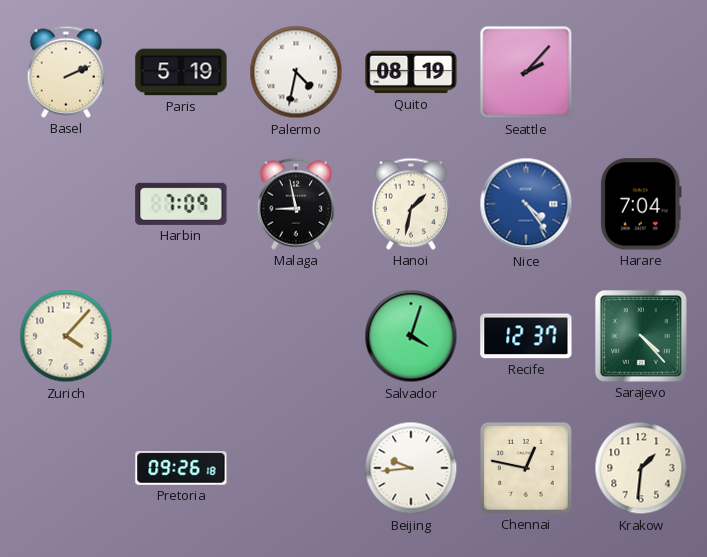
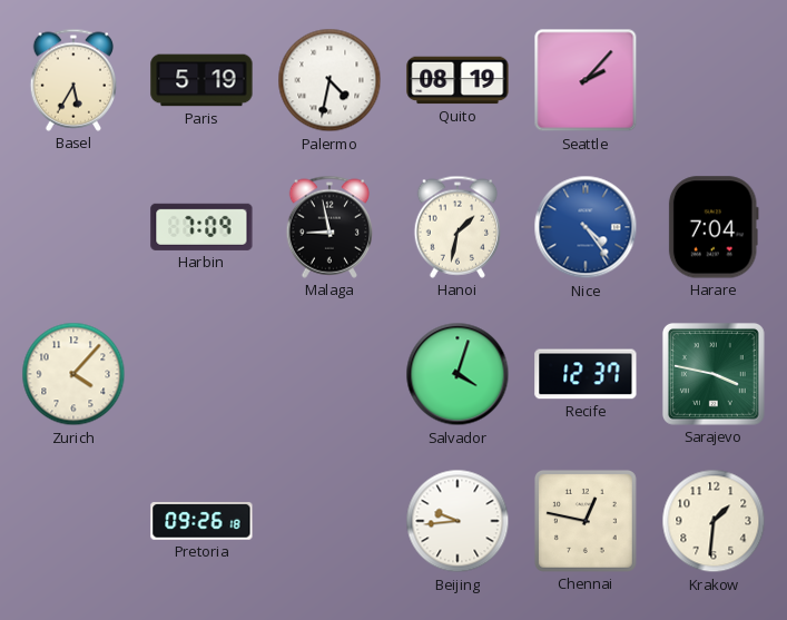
Basel: 2:11 -> 5:35 (72, 80)
Sarajevo: 4:23 -> 3:47 (714, 374)
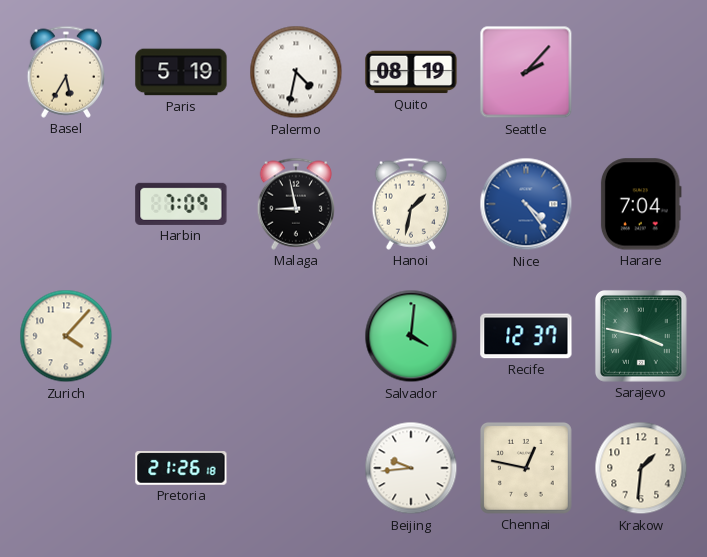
Salvador: 4:03 -> 4:01 (411, 336)
Pretoria: 09:26 -> 21:26 (181, 469)
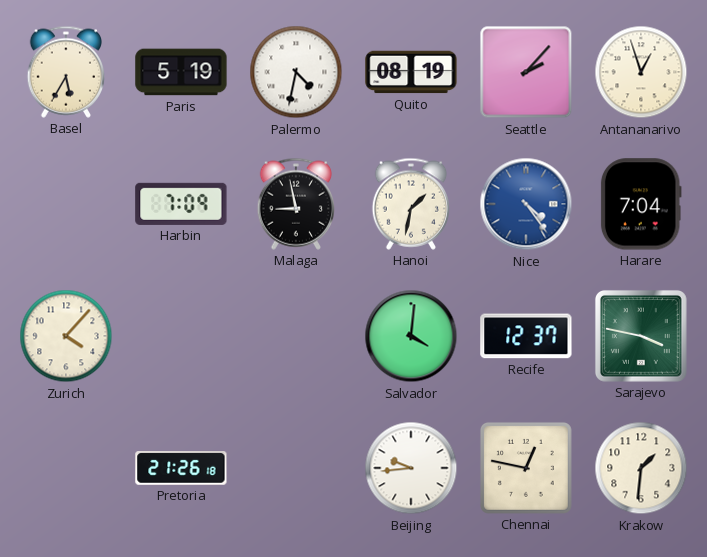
Antananarivo: none -> 12:57 (641, 72)
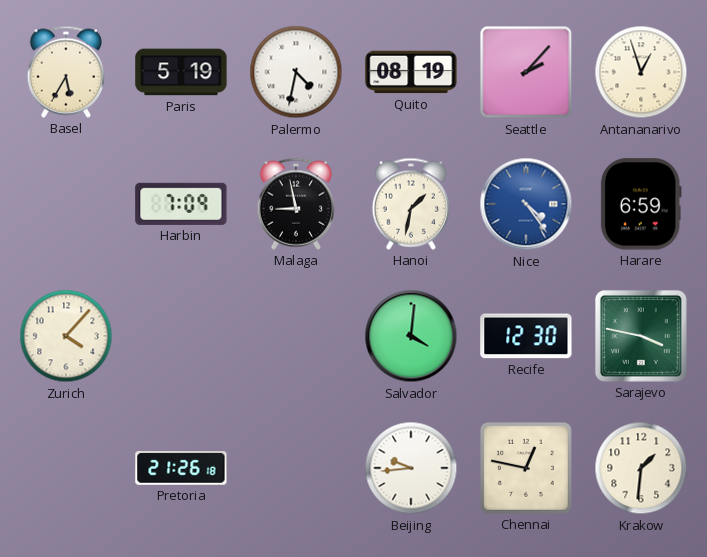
Harare: 7:04 -> 6:59 (641, 204)
Recife: 12:37 -> 12:30 (526, 336)
